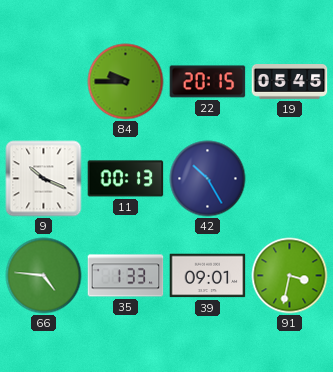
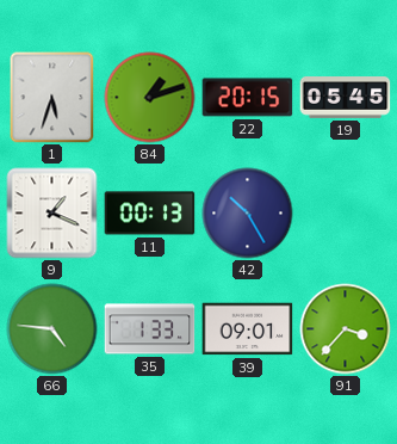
1: none -> 5:33 (52, 98)
84: 9:45 -> 1:12 (150, 98)
9: 10:19 -> 1:19 (52, 214)
91: 3:32 -> 3:37 (346, 329)
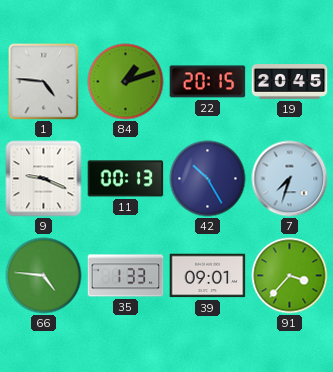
1: 5:33 -> 4:46 (44, 82)
19: 05:45 -> 20:45 (290, 82)
9: 1:19 -> 9:19 (44, 179)
7: none -> 7:33 (290, 179)
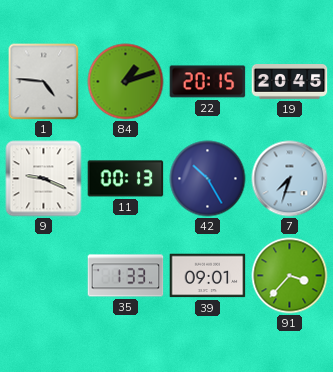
66: 4:46 -> none (44, 276)
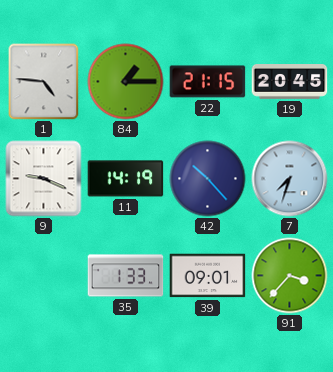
84: 1:12 -> 1:15 (126, 82)
22: 20:15 -> 21:15 (208, 82)
11: 00:13 -> 14:19 (126, 179)
42: 10:25 -> 10:23 (208, 179)
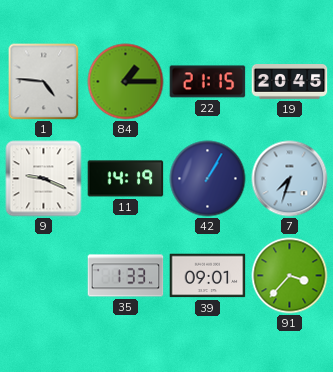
42: 10:23 -> 1:05 (208, 179)
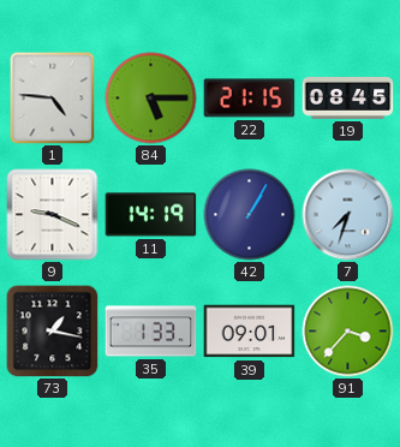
84: 1:15 -> 5:15 (151, 99)
19: 20:45 -> 08:45 (348, 99)
73: none -> 1:17 (53, 332)
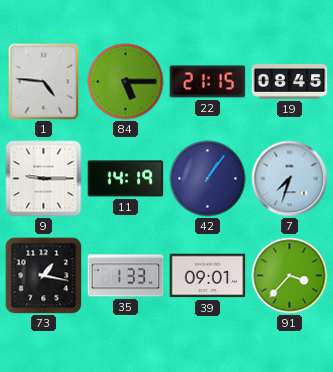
9: 9:19 -> 9:15 (44, 179)
42: 1:05 -> 1:06 (208, 179)
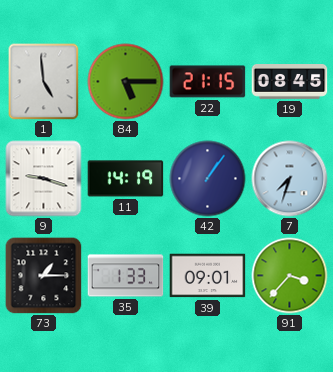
1: 4:46 -> 4:59 (44, 82)
9: 9:15 -> 9:18 (44, 179)
73: 1:17 -> 1:15 (44, 276)
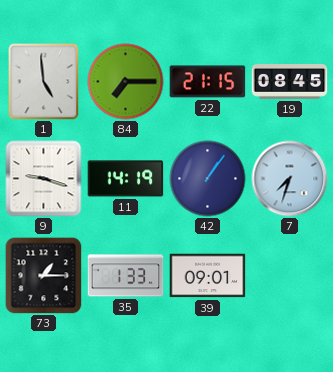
84: 5:15 -> 7:15 (126, 82)
91: 3:37 -> none (290, 276)
